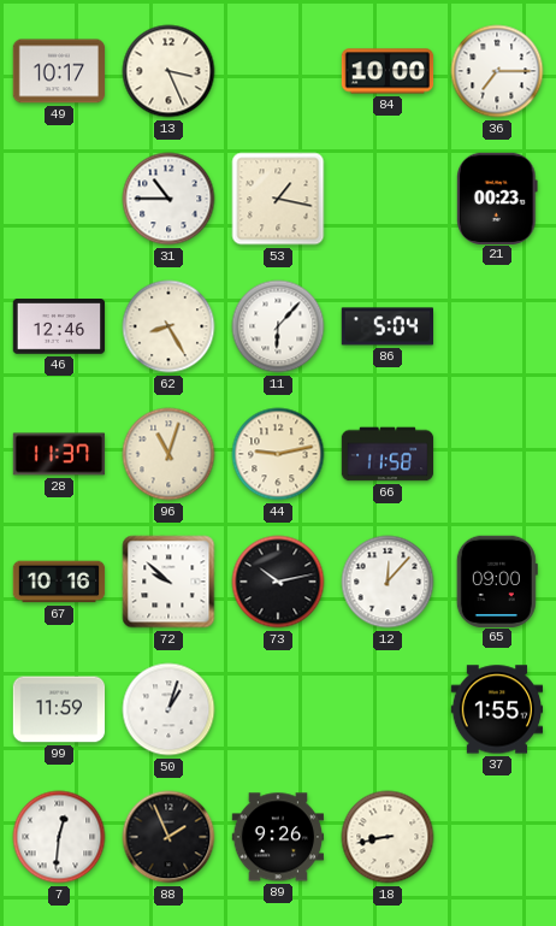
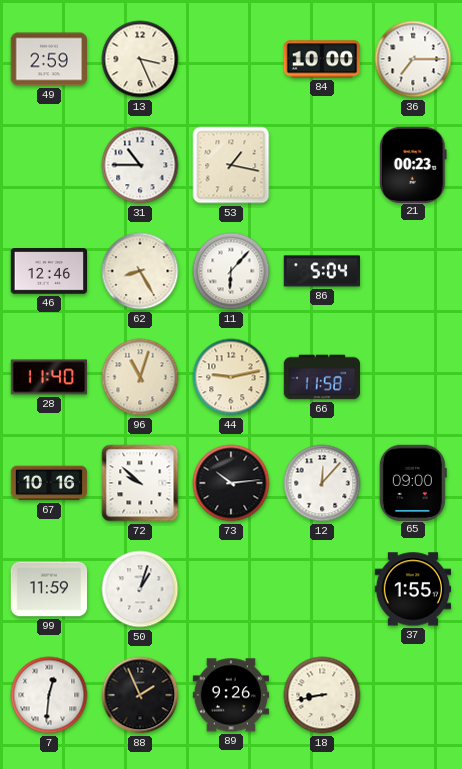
49: 10:17 -> 2:59 (49, 59)
28: 11:37 -> 11:40 (49, 377)
73: 10:13 -> 10:14 (231, 483)
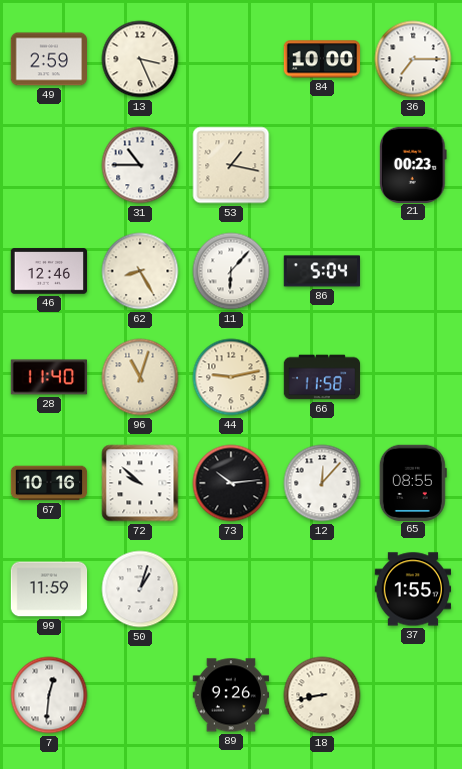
65: 09:00 -> 08:55 (413, 482)
88: 1:56 -> none (140, 695)
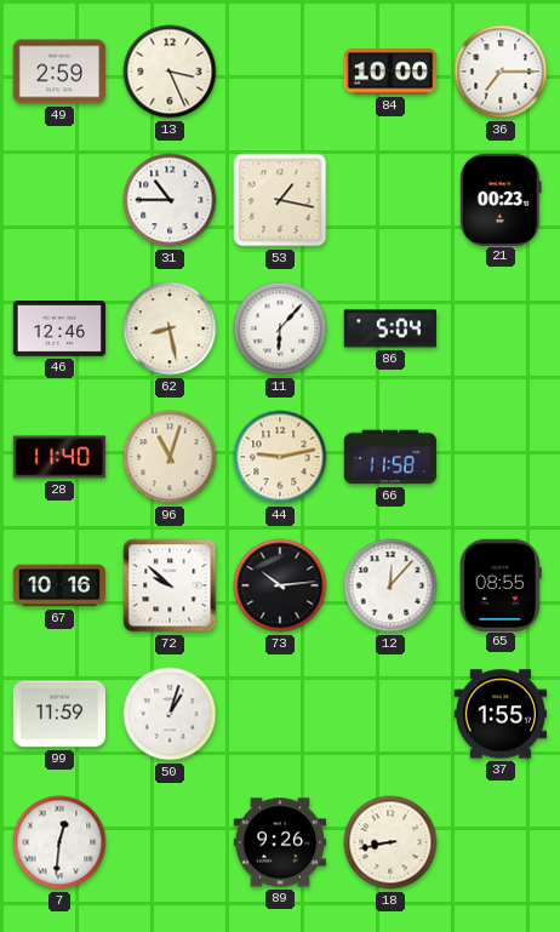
62: 8:25 -> 8:28 (170, 328)
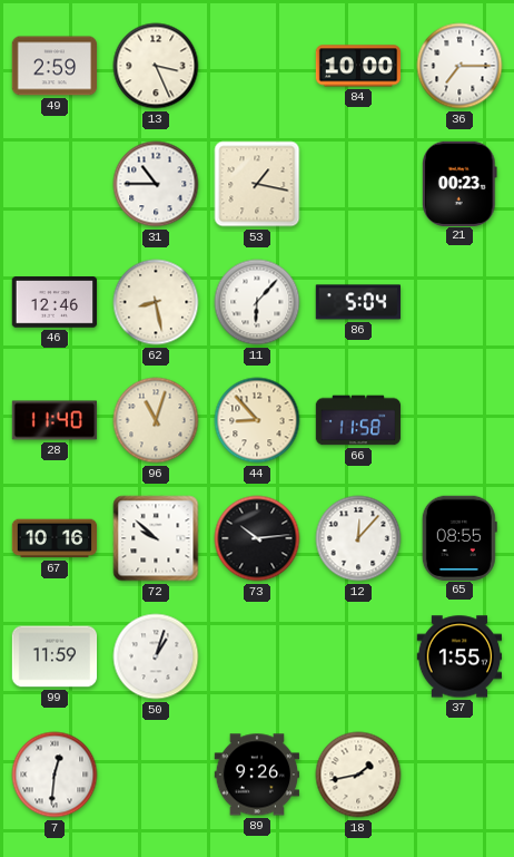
44: 9:13 -> 8:53 (257, 420)
18: 8:43 -> 1:43 (358, 775)
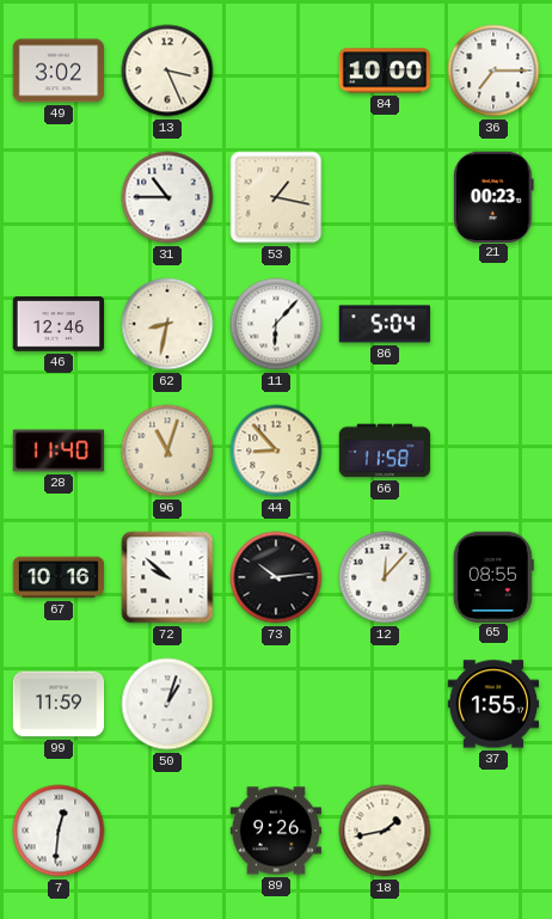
49: 2:59 -> 3:02 (59, 71)
62: 8:28 -> 8:32 (167, 324)
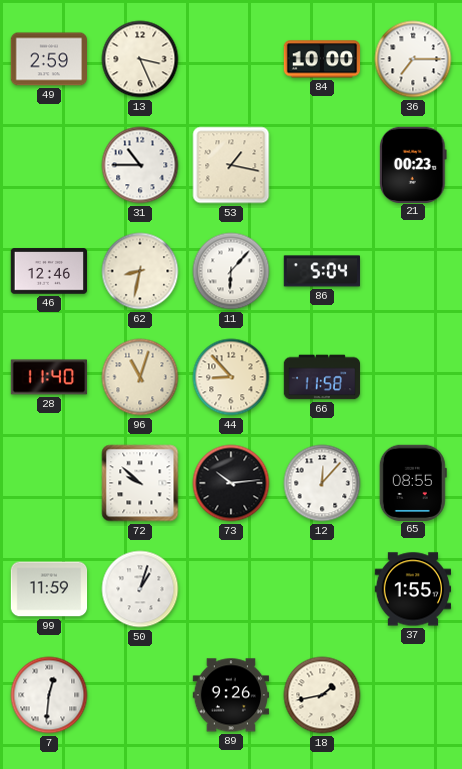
49: 3:02 -> 2:59 (49, 59)
67: 10:16 -> none (59, 577)
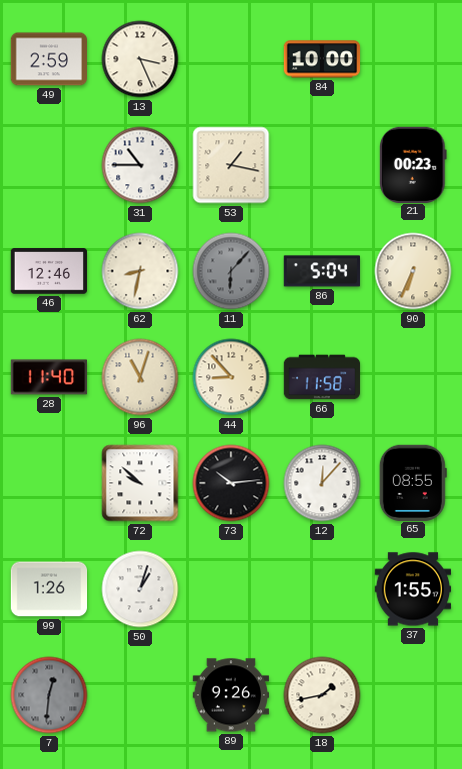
36: 7:15 -> none (413, 59)
11 dial: white -> grey (231, 271)
90: none -> 6:34 (413, 271)
99: 11:59 -> 1:26 (49, 589)
7 dial: white -> grey (49, 695)
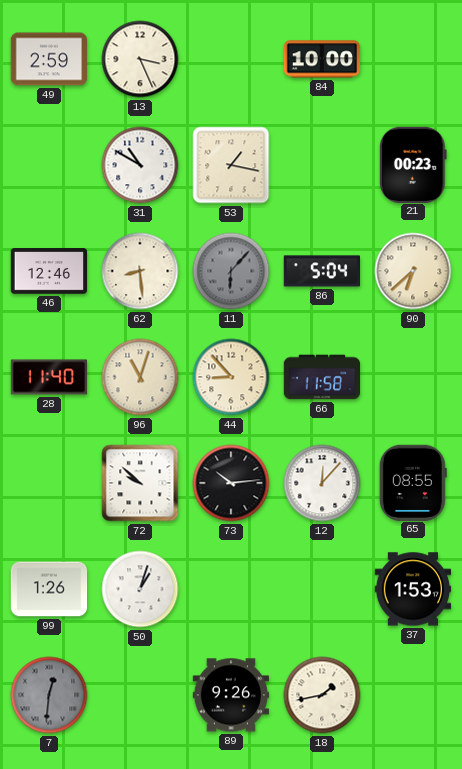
31: 10:45 -> 10:50 (140, 165)
62: 8:32 -> 8:29 (140, 271)
90: 6:34 -> 6:38 (413, 271)
37: 1:55 -> 1:53 (413, 589)
